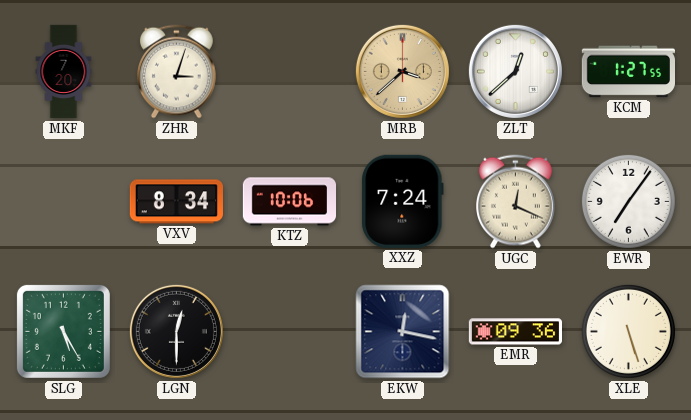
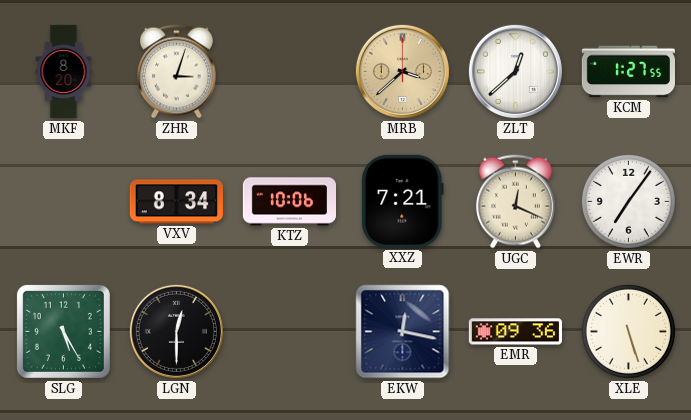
MKF: 7:20 -> 8:20 (64, 72)
XXZ: 7:24 -> 7:21 (403, 201)
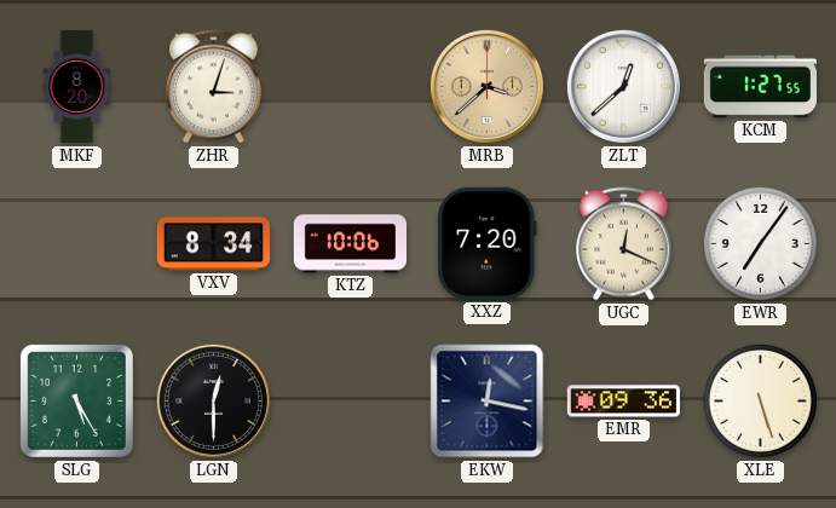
XXZ: 7:21 -> 7:20 (488, 243)
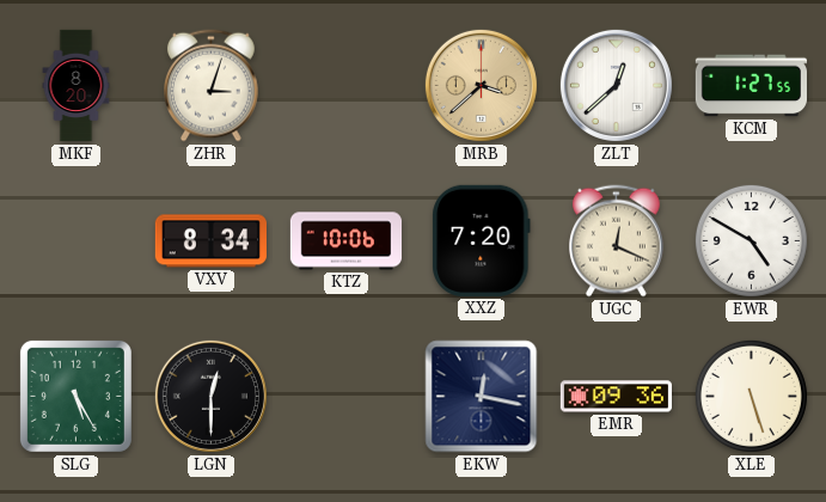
EWR: 7:06 -> 4:50 (751, 240)
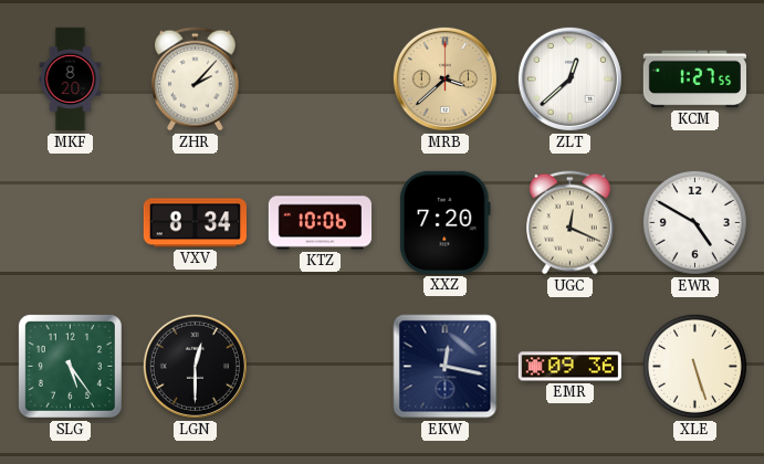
ZHR: 3:03 -> 2:07 (196, 80)
SLG: 5:25 -> 5:24 (70, 366)
